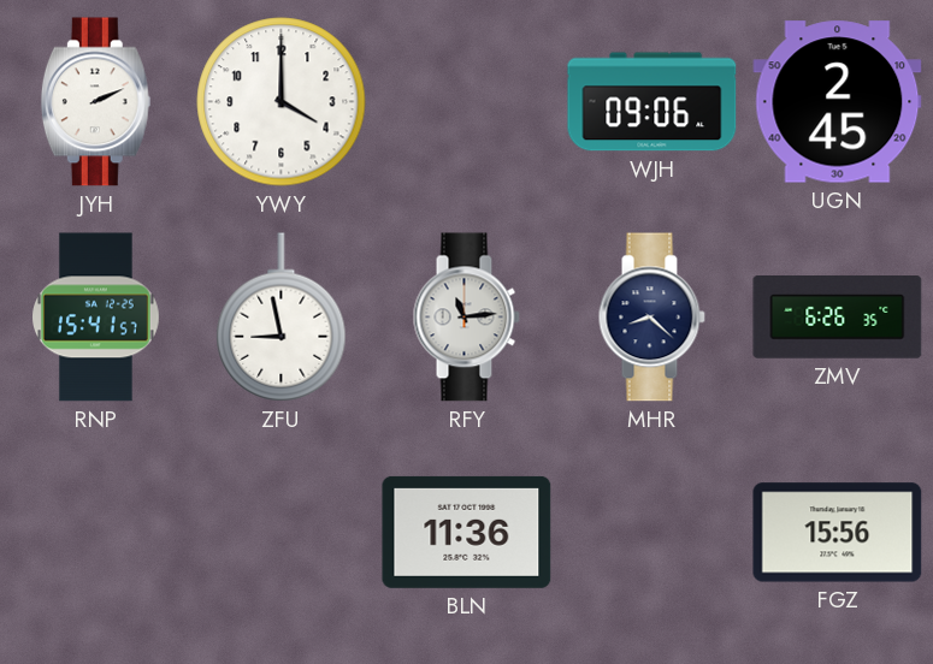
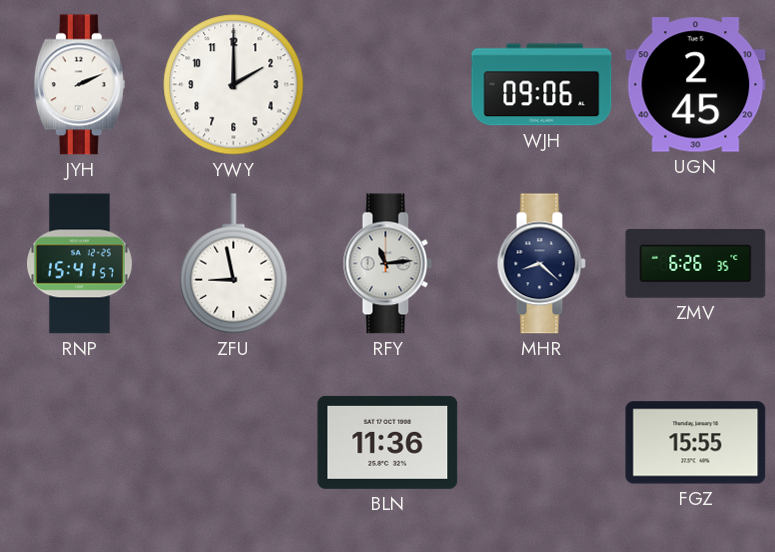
YWY: 4:00 -> 2:00 (234, 85)
FGZ: 15:56 -> 15:55 (696, 443)
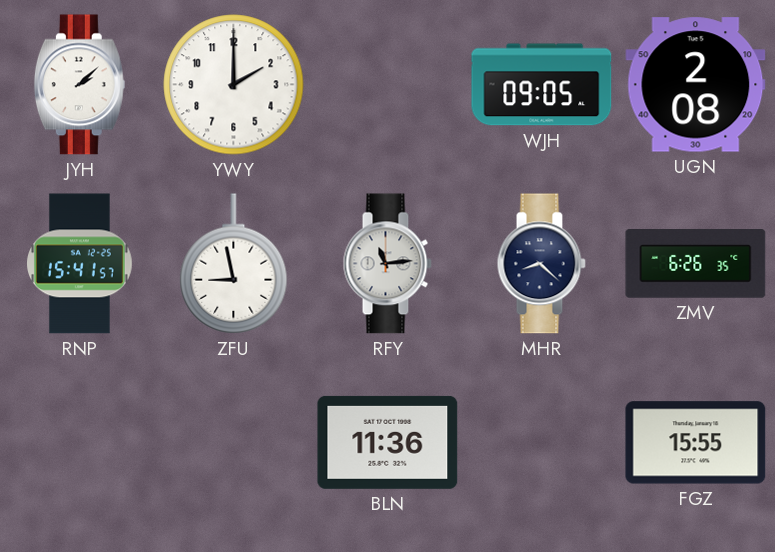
JYH: 2:11 -> 2:08 (79, 85)
WJH: 09:06 -> 09:05 (542, 85)
UGN: 2:45 -> 2:08 (696, 85)
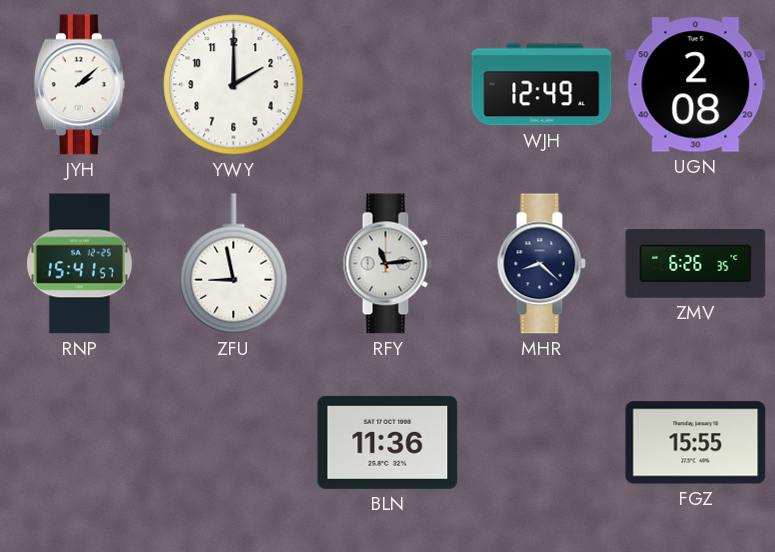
WJH: 09:05 -> 12:49 (542, 85)
